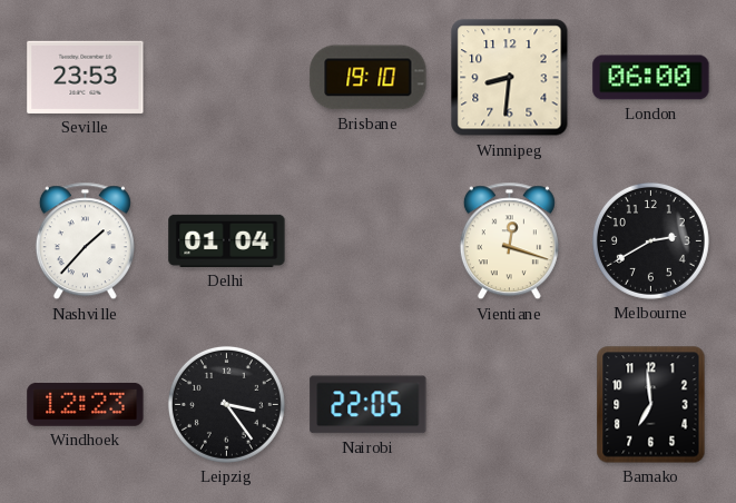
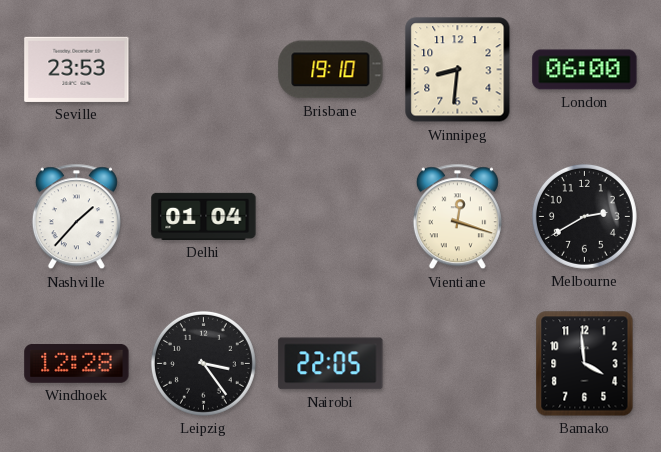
Windhoek: 12:23 -> 12:28 (77, 363)
Bamako: 6:59 -> 3:59 (585, 364)
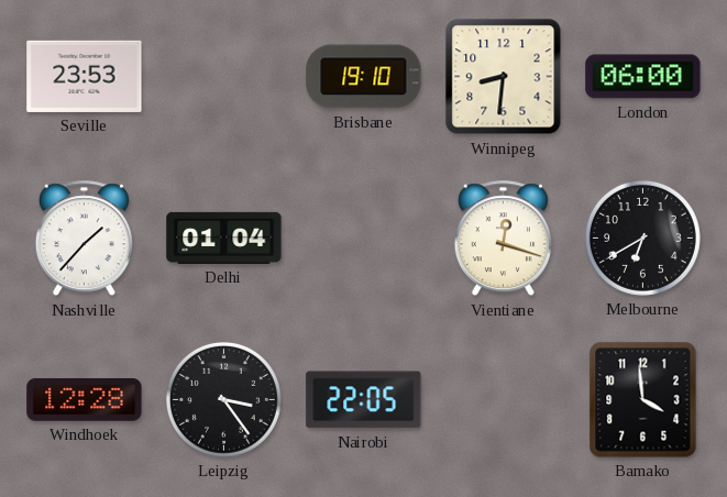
Melbourne: 2:40 -> 6:40 (642, 238)
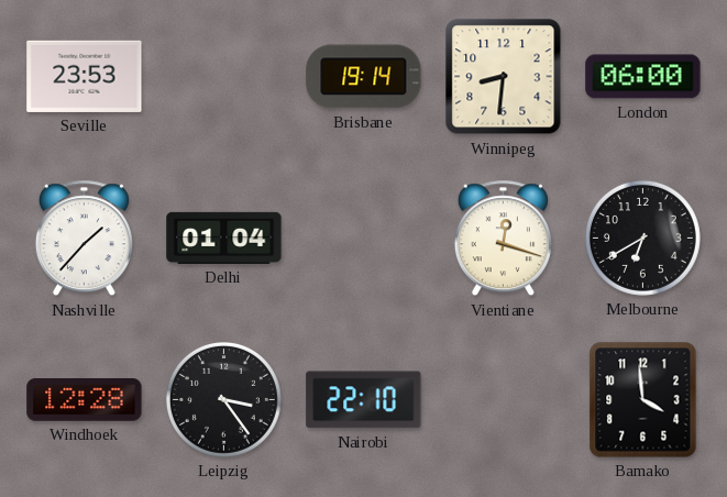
Brisbane: 19:10 -> 19:14 (364, 77)
Nairobi: 22:05 -> 22:10 (364, 400)
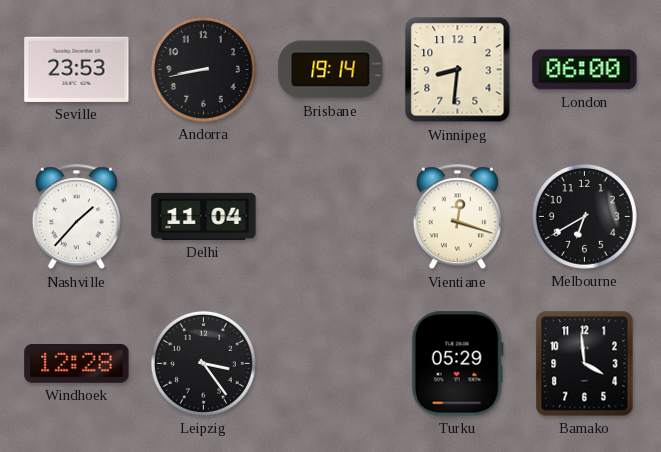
Andorra: none -> 8:43 (203, 69)
Delhi: 01:04 -> 11:04 (204, 216)
Nairobi: 22:10 -> none (364, 400)
Turku: none -> 05:29 (457, 364)
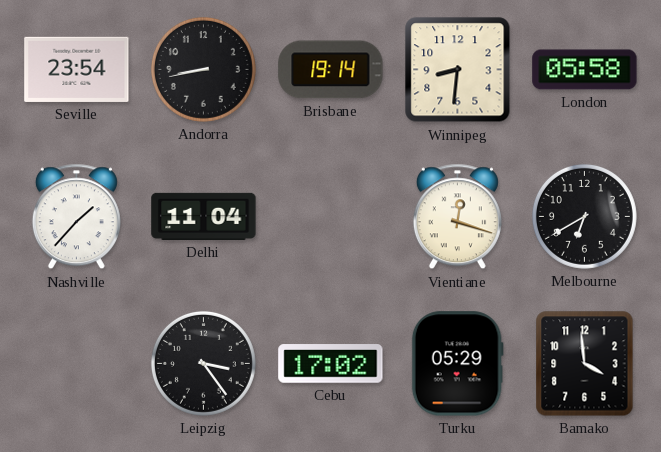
Seville: 23:53 -> 23:54 (77, 69)
London: 06:00 -> 05:58 (585, 70)
Windhoek: 12:28 -> none (77, 363)
Cebu: none -> 17:02 (331, 364)
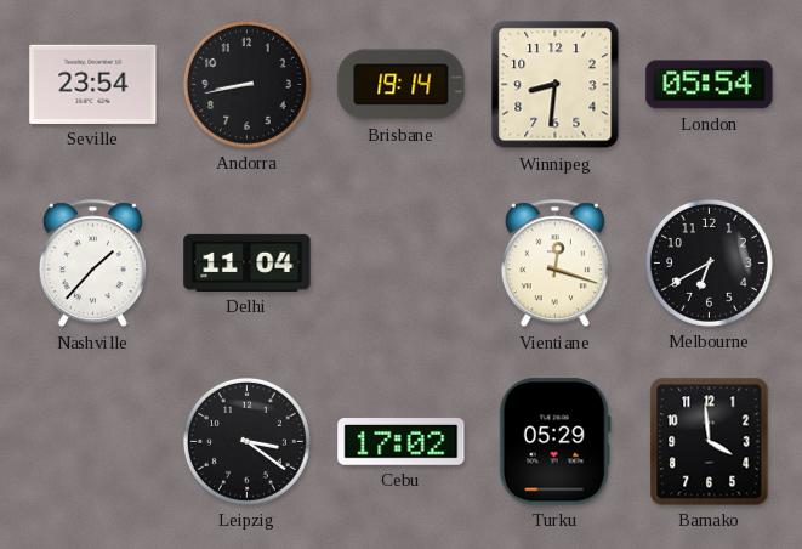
London: 05:58 -> 05:54 (710, 85)
Leipzig: 3:24 -> 3:21 (246, 441)
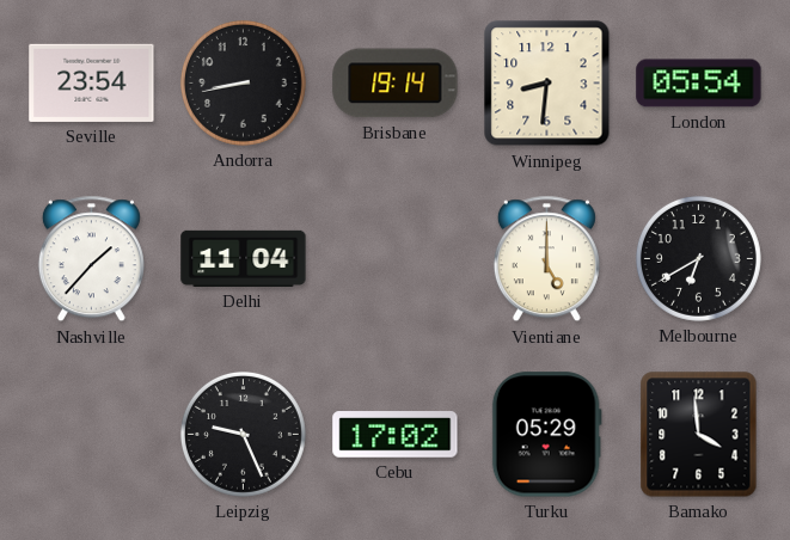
Vientiane: 12:18 -> 5:00 (546, 259)
Leipzig: 3:21 -> 9:26 (243, 434)
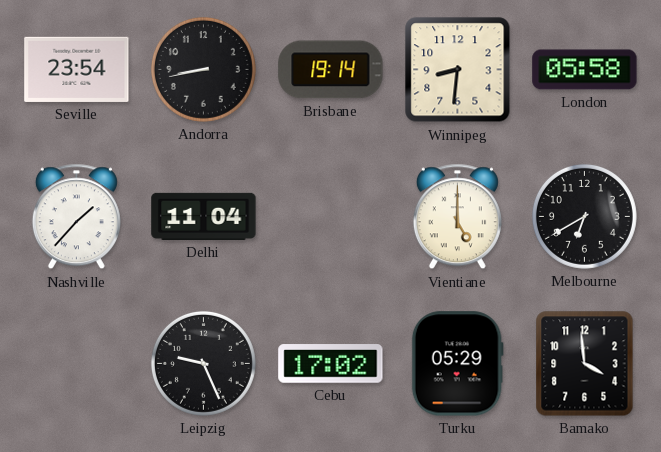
London: 05:54 -> 05:58 (585, 70)
